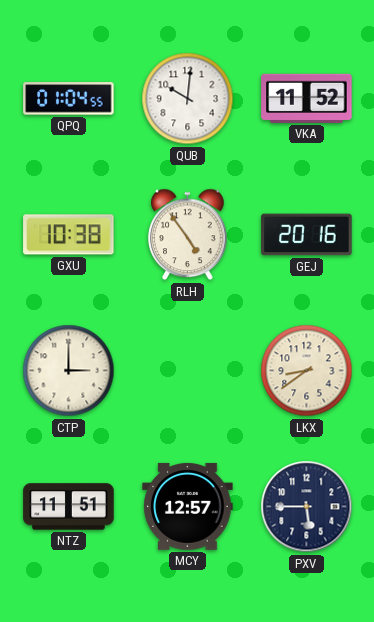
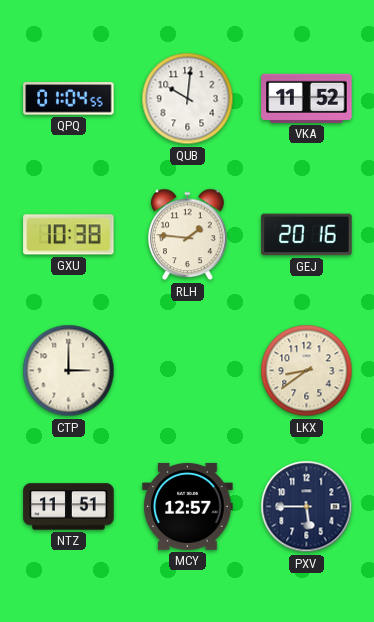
RLH: 4:54 -> 1:46 (188, 235)
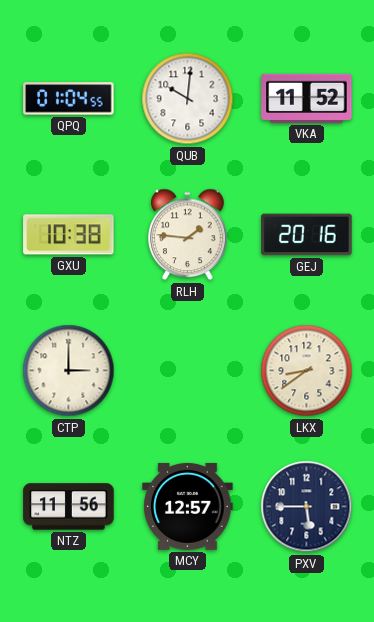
NTZ: 11:51 -> 11:56 (69, 507)
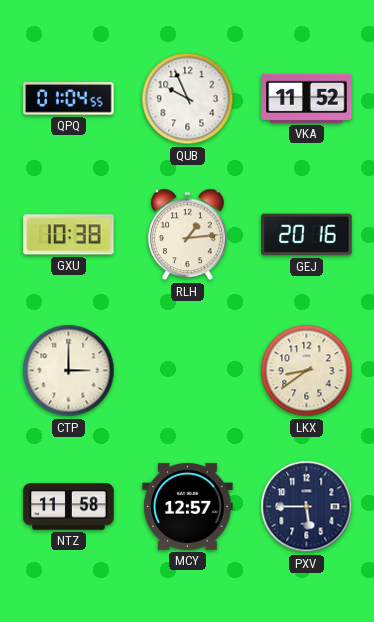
QUB: 10:01 -> 9:56 (188, 99)
RLH: 1:46 -> 1:14 (188, 235)
NTZ: 11:56 -> 11:58 (69, 507)
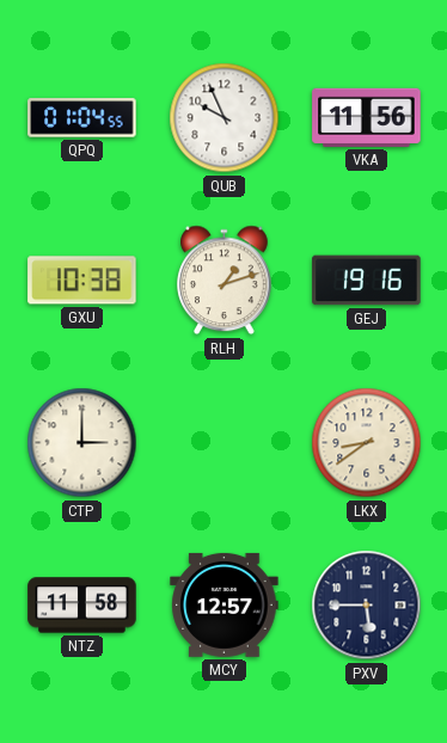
VKA: 11:52 -> 11:56 (367, 117)
RLH: 1:14 -> 1:12 (225, 281)
GEJ: 20:16 -> 19:16 (367, 281)
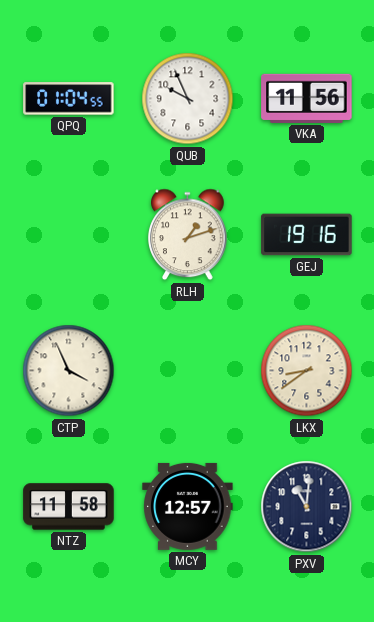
GXU: 10:38 -> none (82, 281)
CTP: 3:00 -> 3:56 (69, 371)
PXV: 5:45 -> 11:01 (307, 507)
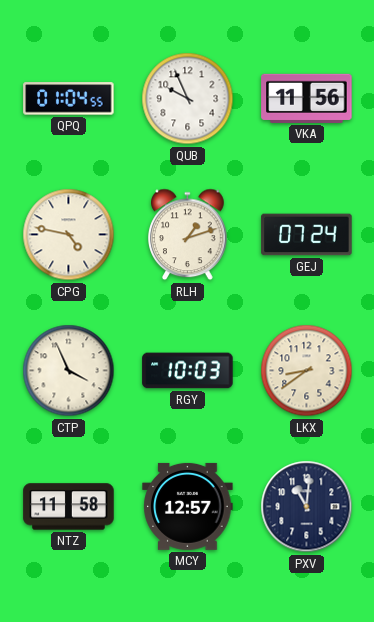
CPG: none -> 4:47 (69, 235)
GEJ: 19:16 -> 07:24 (307, 235)
RGY: none -> 10:03 (188, 371)
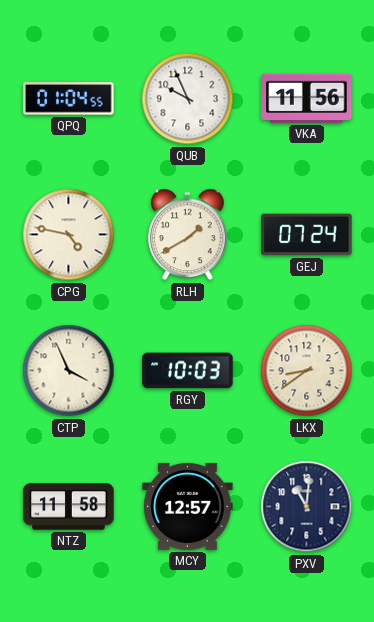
RLH: 1:12 -> 1:40 (188, 235)
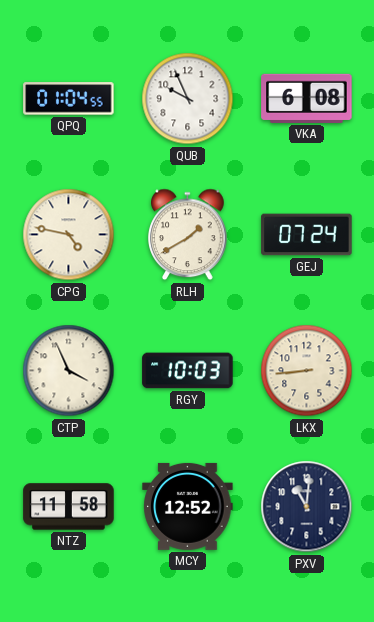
VKA: 11:56 -> 6:08 (307, 98)
LKX: 8:39 -> 8:44 (307, 371)
MCY: 12:57 -> 12:52 (188, 506)
